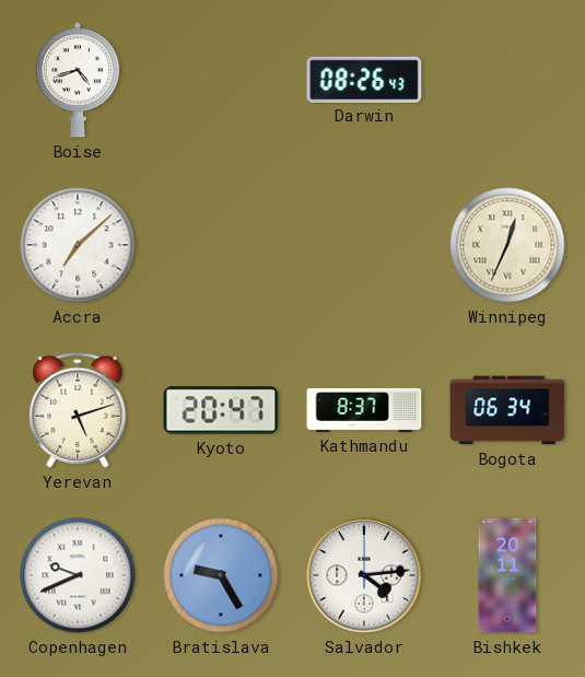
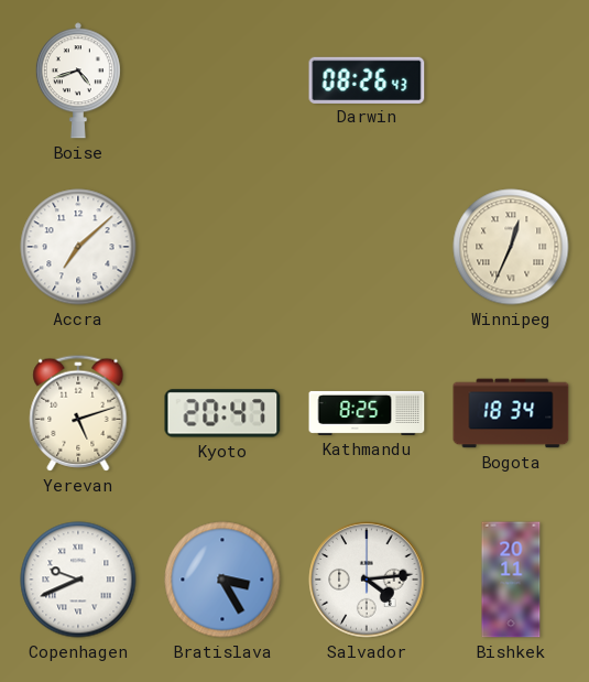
Kathmandu: 8:37 -> 8:25 (367, 413)
Bogota: 06:34 -> 18:34 (511, 413)
Bratislava: 9:25 -> 3:25 (222, 580)
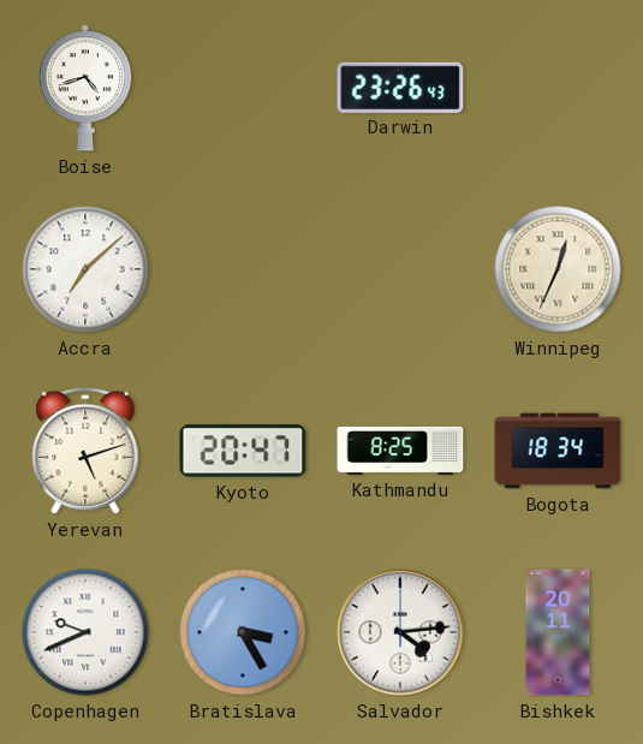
Darwin: 08:26 -> 23:26 (400, 87)
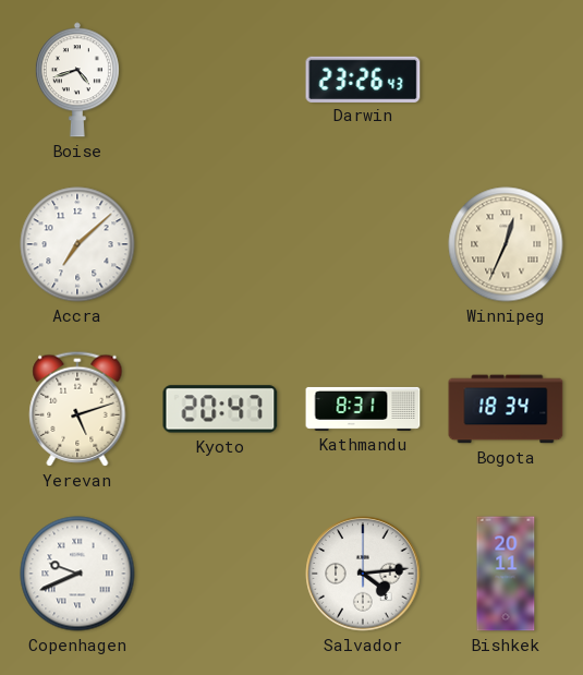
Kathmandu: 8:25 -> 8:31 (363, 409)
Bratislava: 3:25 -> none (243, 632)
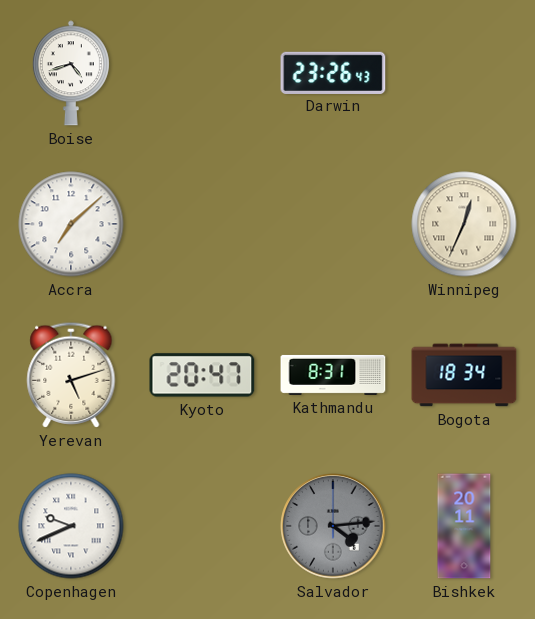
Salvador dial: white -> grey (333, 526)
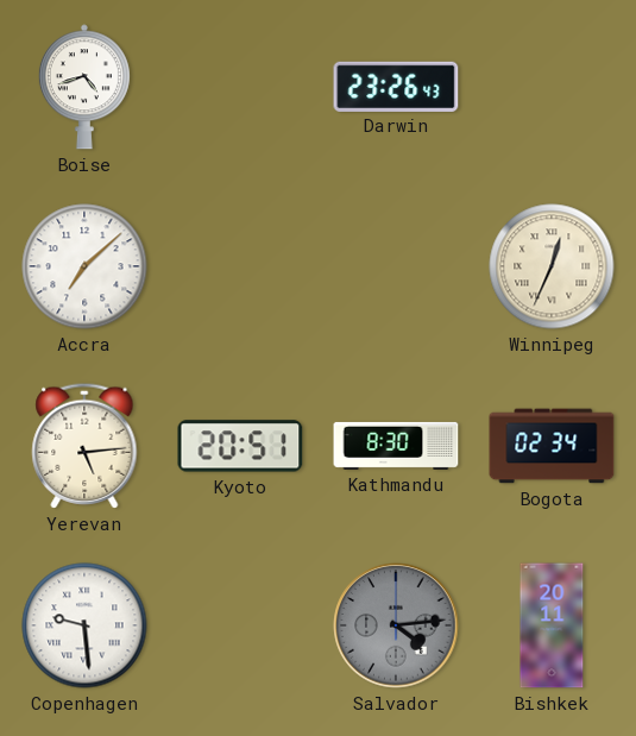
Yerevan: 5:12 -> 5:14 (84, 446)
Kyoto: 20:47 -> 20:51 (240, 446)
Kathmandu: 8:31 -> 8:30 (396, 446)
Bogota: 18:34 -> 02:34 (552, 446)
Copenhagen: 9:41 -> 9:29 (84, 625)
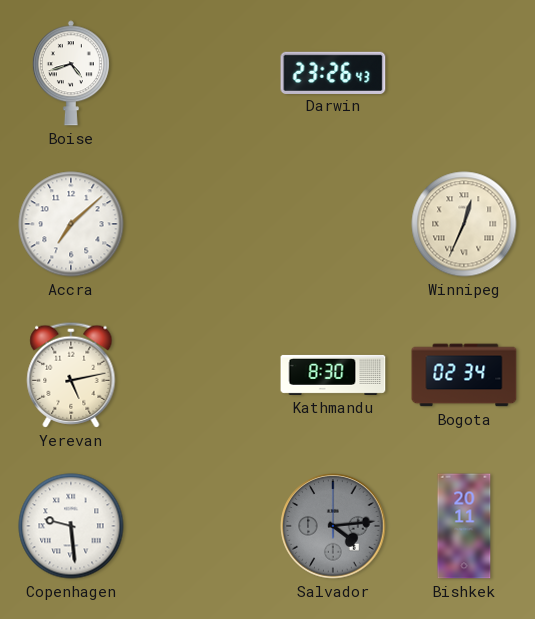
Yerevan: 5:14 -> 5:13 (71, 375)
Kyoto: 20:51 -> none (240, 446)
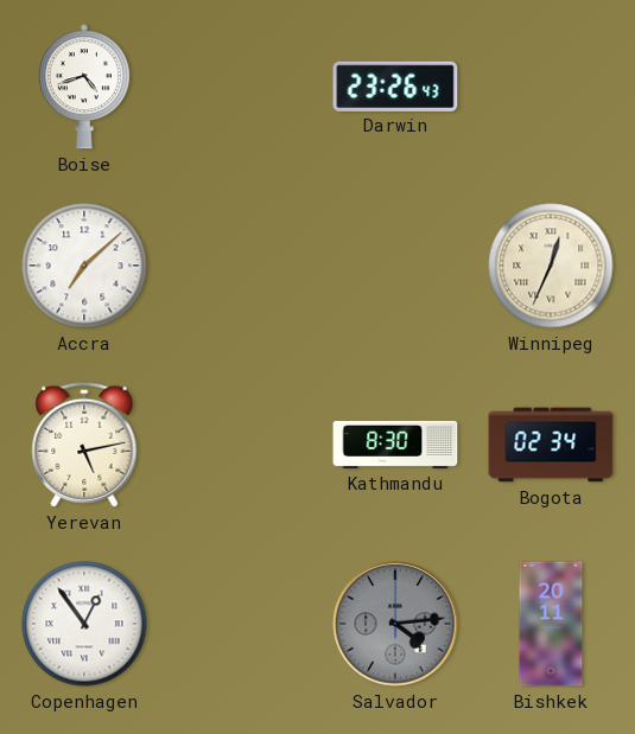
Copenhagen: 9:29 -> 12:54 (84, 624)
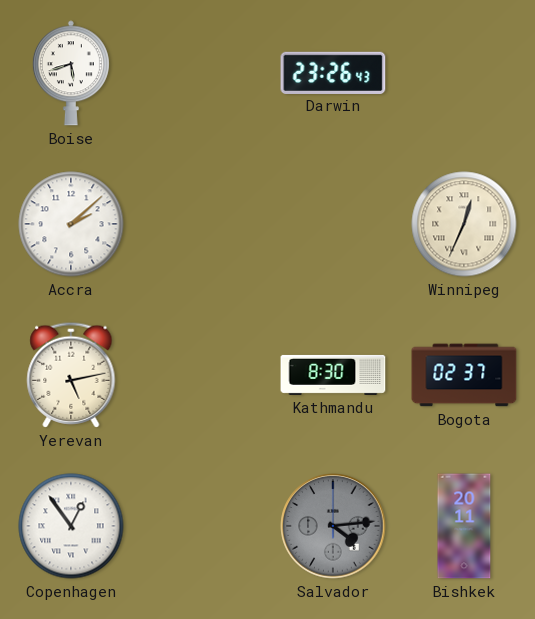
Boise: 4:42 -> 5:42 (71, 73)
Accra: 7:08 -> 2:08 (71, 224)
Bogota: 02:34 -> 02:37 (464, 375)
